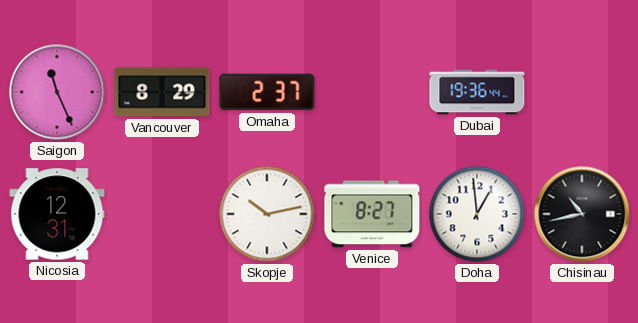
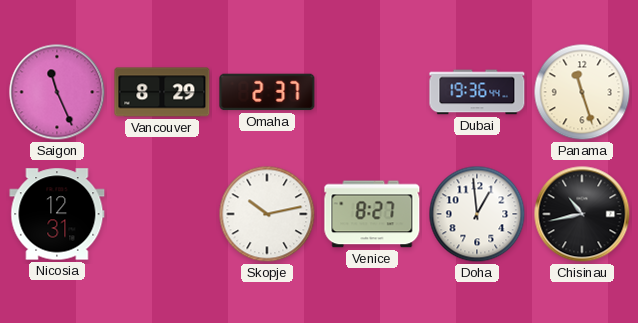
Panama: none -> 11:27 (582, 92)
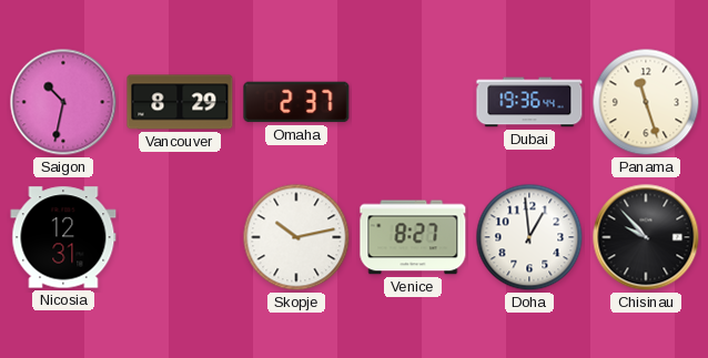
Saigon: 11:26 -> 10:32 (63, 102)
Chisinau: 10:43 -> 9:53 (646, 237)
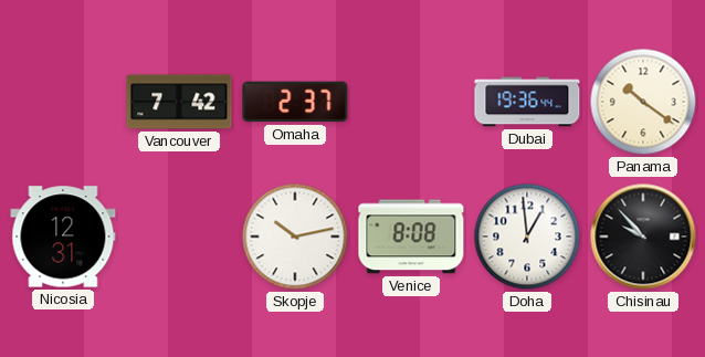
Saigon: 10:32 -> none (63, 102)
Vancouver: 8:29 -> 7:42 (179, 102)
Panama: 11:27 -> 10:21 (643, 102)
Venice: 8:27 -> 8:08 (411, 237)
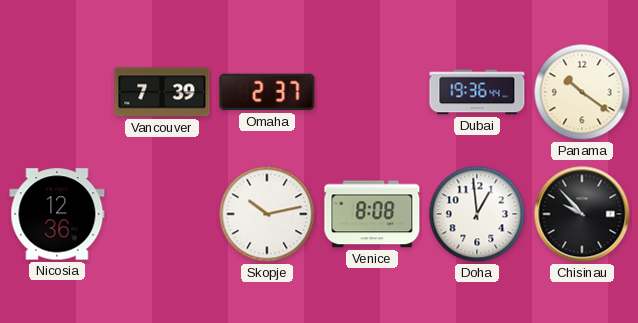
Vancouver: 7:42 -> 7:39 (162, 92)
Nicosia: 12:31 -> 12:36 (57, 214)
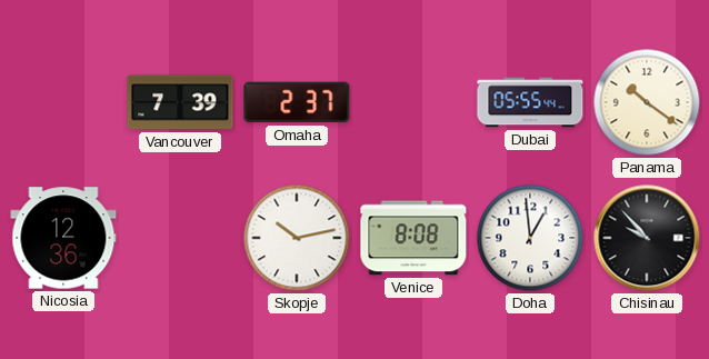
Dubai: 19:36 -> 05:55 (530, 102)
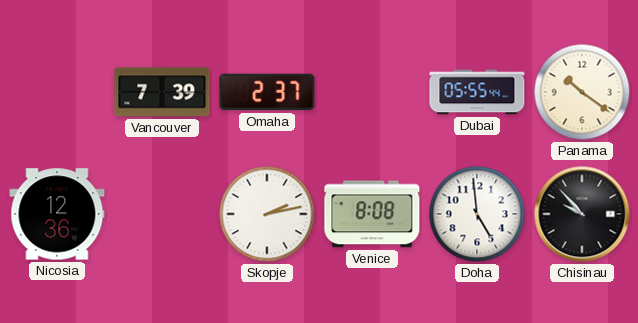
Skopje: 10:13 -> 2:13 (267, 214)
Doha: 12:59 -> 4:59 (477, 214)
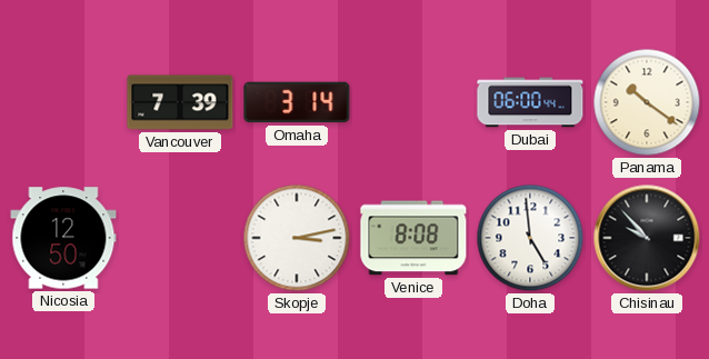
Omaha: 2:37 -> 3:14 (297, 102)
Dubai: 05:55 -> 06:00 (530, 102)
Nicosia: 12:36 -> 12:50 (63, 238)
Skopje: 2:13 -> 3:13 (297, 238)
